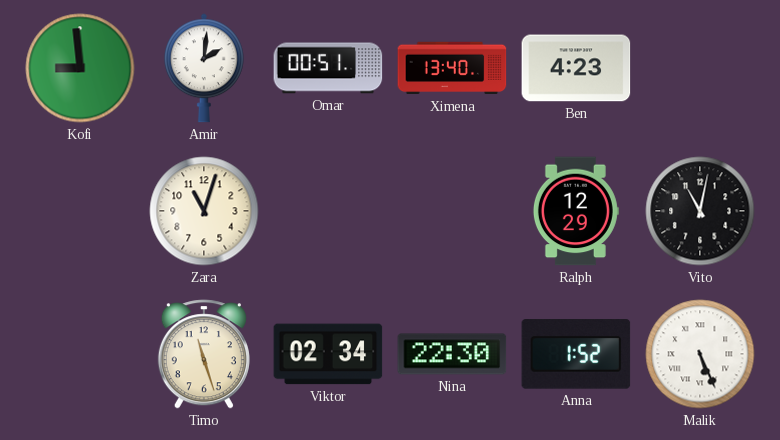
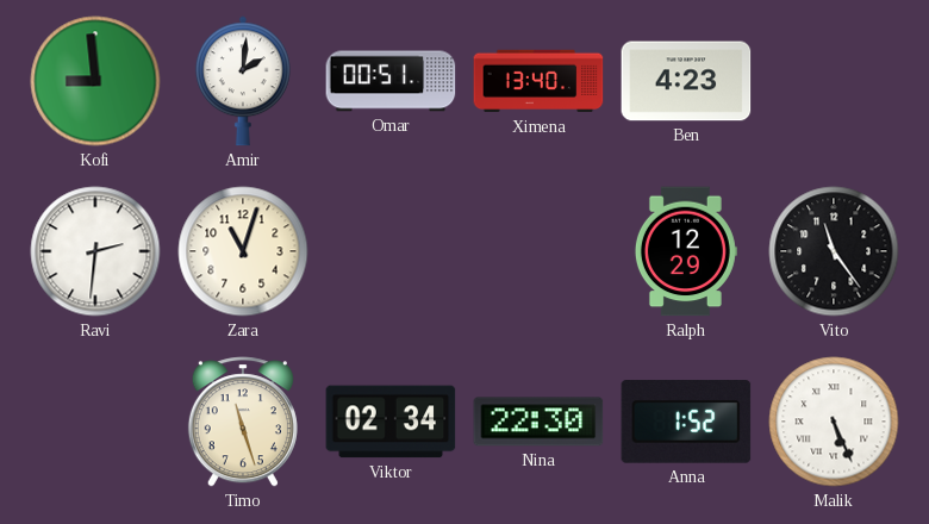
Ravi: none -> 2:31 (95, 251)
Vito: 11:02 -> 11:24 (834, 251)
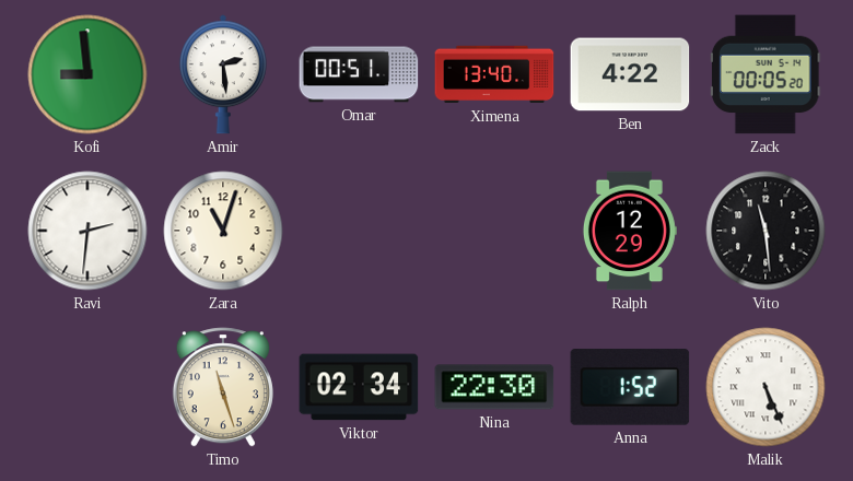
Amir: 2:01 -> 2:29 (223, 74)
Ben: 4:23 -> 4:22 (630, 74)
Zack: none -> 00:05 (766, 74)
Vito: 11:24 -> 11:29 (766, 231)
